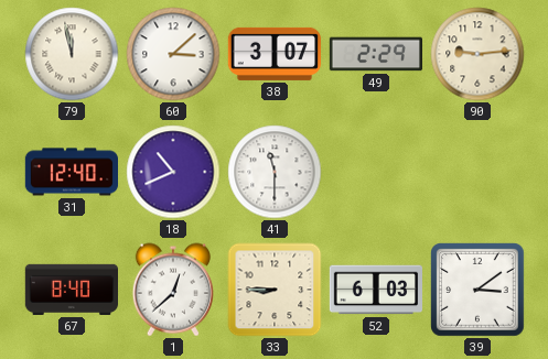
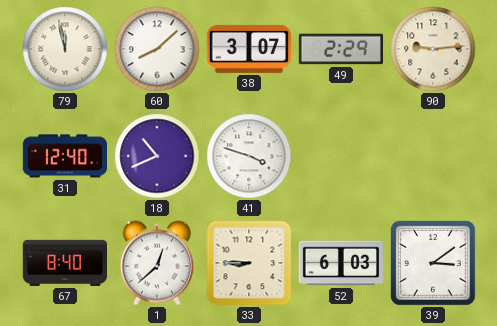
60: 3:08 -> 8:08 (157, 49)
41: 11:30 -> 3:48 (249, 156)
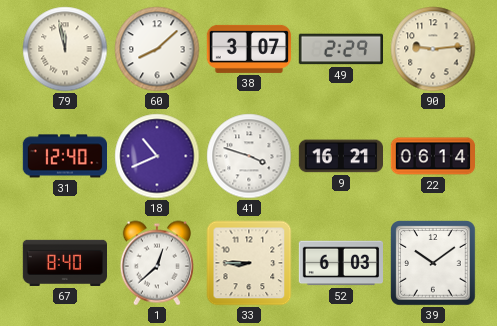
9: none -> 16:21 (340, 156)
22: none -> 06:14 (432, 156)
39: 3:09 -> 10:09 (433, 263)
